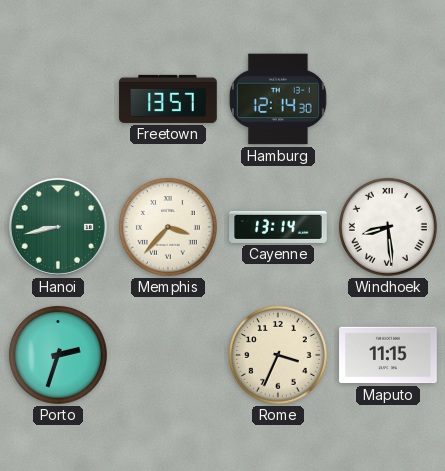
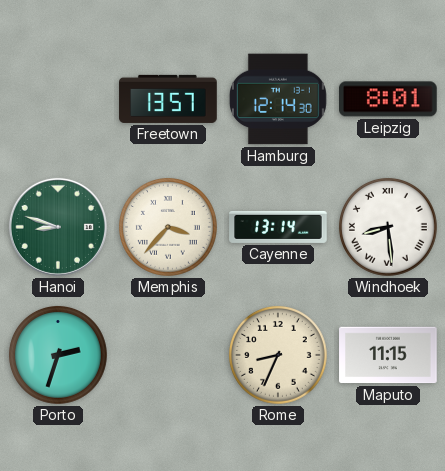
Leipzig: none -> 8:01 (389, 99)
Hanoi: 8:43 -> 8:48 (58, 227)
Rome: 3:34 -> 8:34 (278, 355)
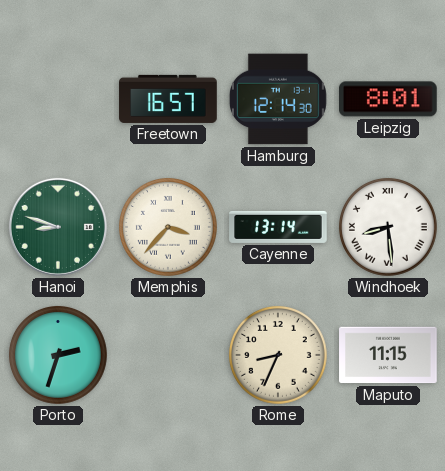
Freetown: 13:57 -> 16:57 (168, 99)
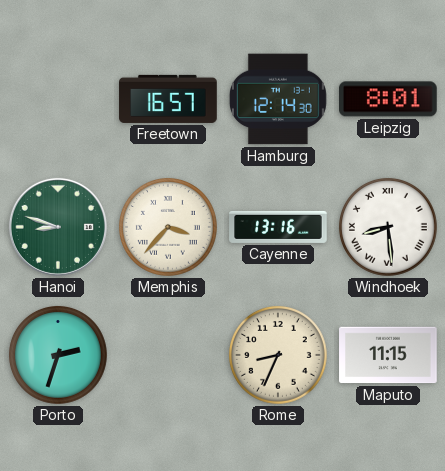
Cayenne: 13:14 -> 13:16 (278, 227)
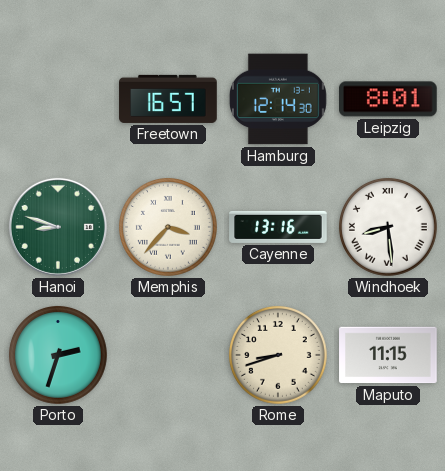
Rome: 8:34 -> 8:42 (278, 355)
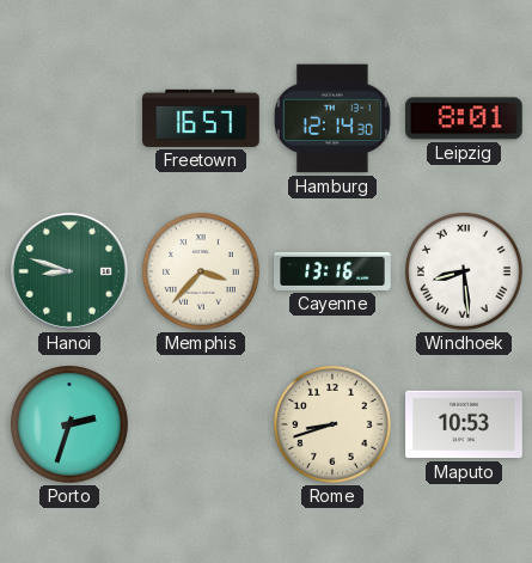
Maputo: 11:15 -> 10:53 (464, 424)
